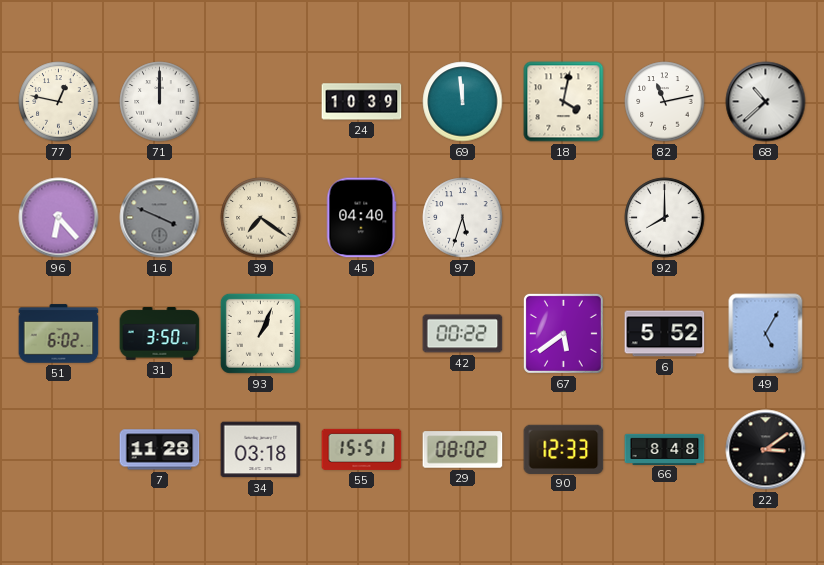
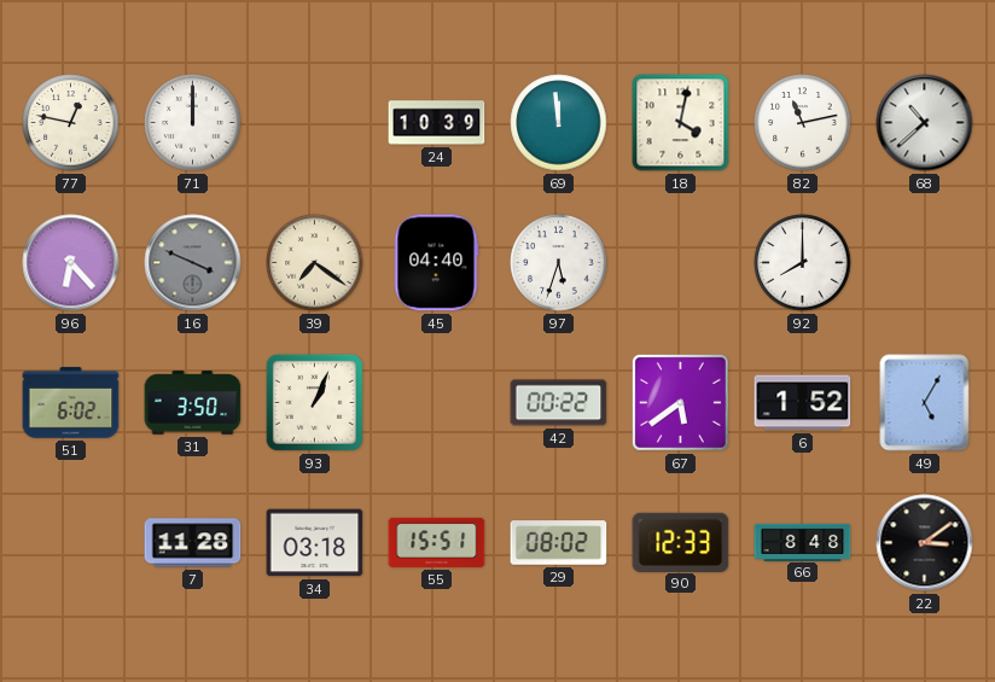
6: 5:52 -> 1:52 (803, 403)
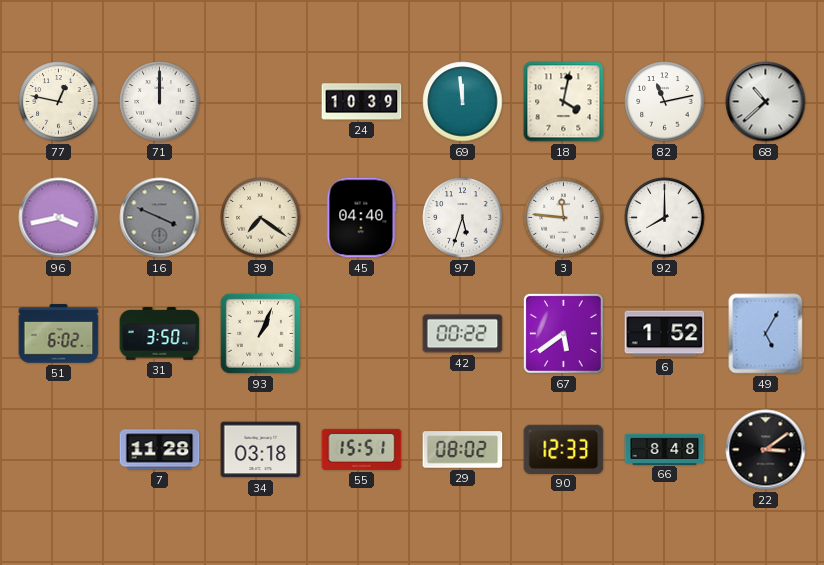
96: 6:23 -> 3:43 (59, 218)
3: none -> 11:46 (564, 218)
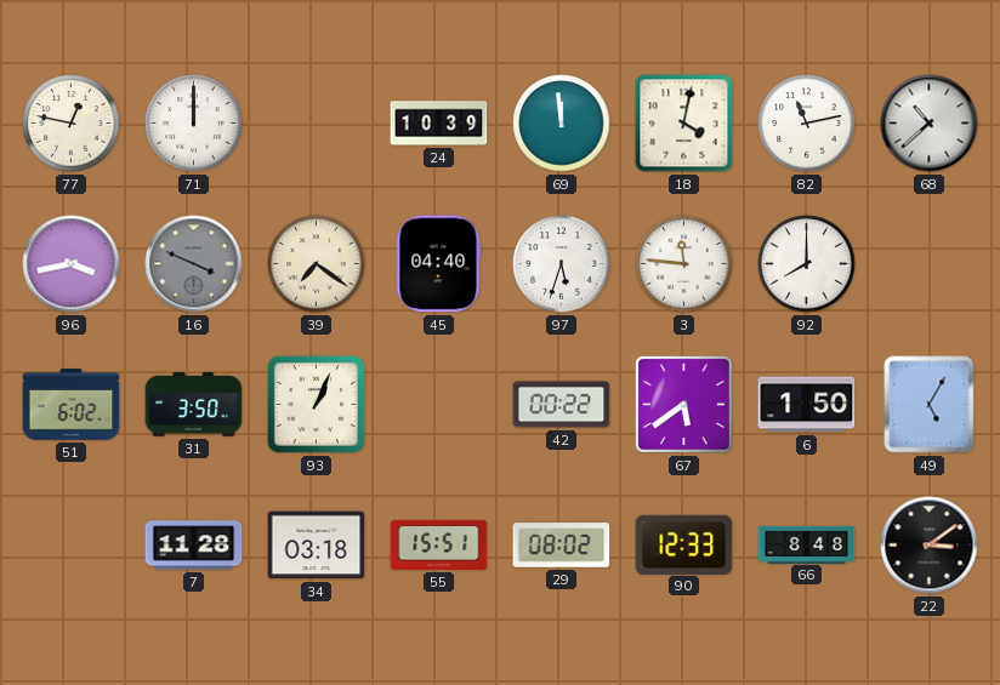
6: 1:52 -> 1:50 (807, 405)
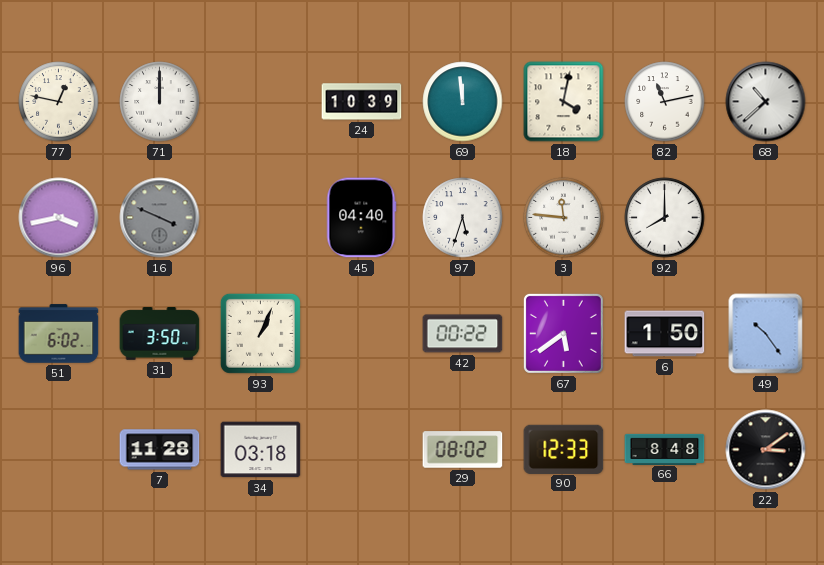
39: 7:21 -> none (317, 264)
49: 5:05 -> 10:24 (766, 334)
55: 15:51 -> none (439, 544)
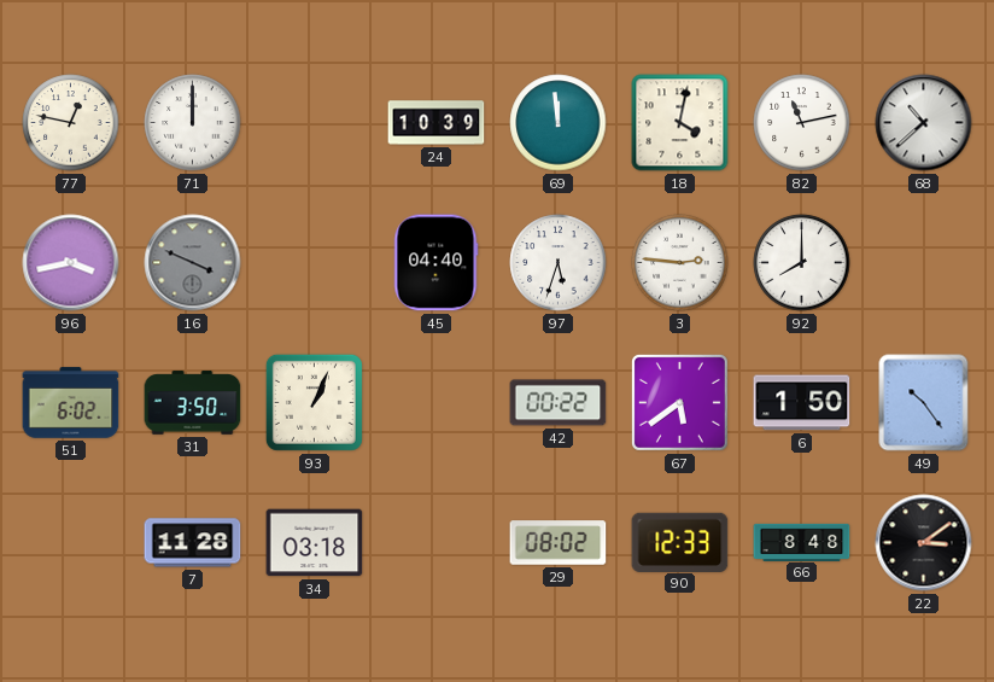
3: 11:46 -> 2:46 (680, 263)
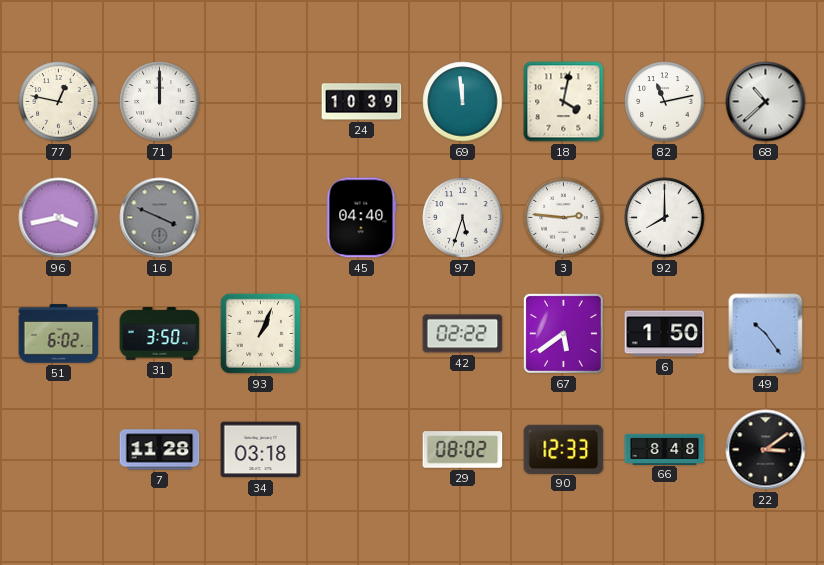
42: 00:22 -> 02:22 (463, 334)
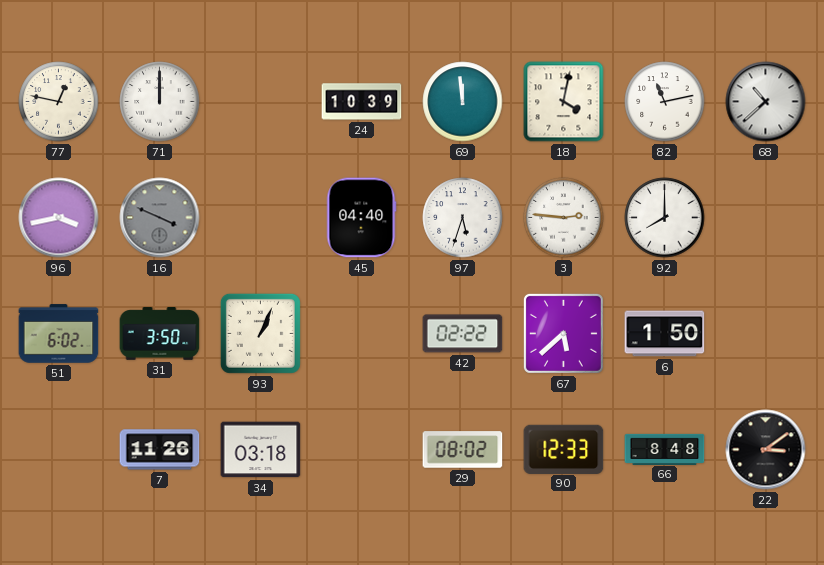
67: 5:39 -> 5:38 (563, 333)
49: 10:24 -> none (766, 334)
7: 11:28 -> 11:26 (160, 450)
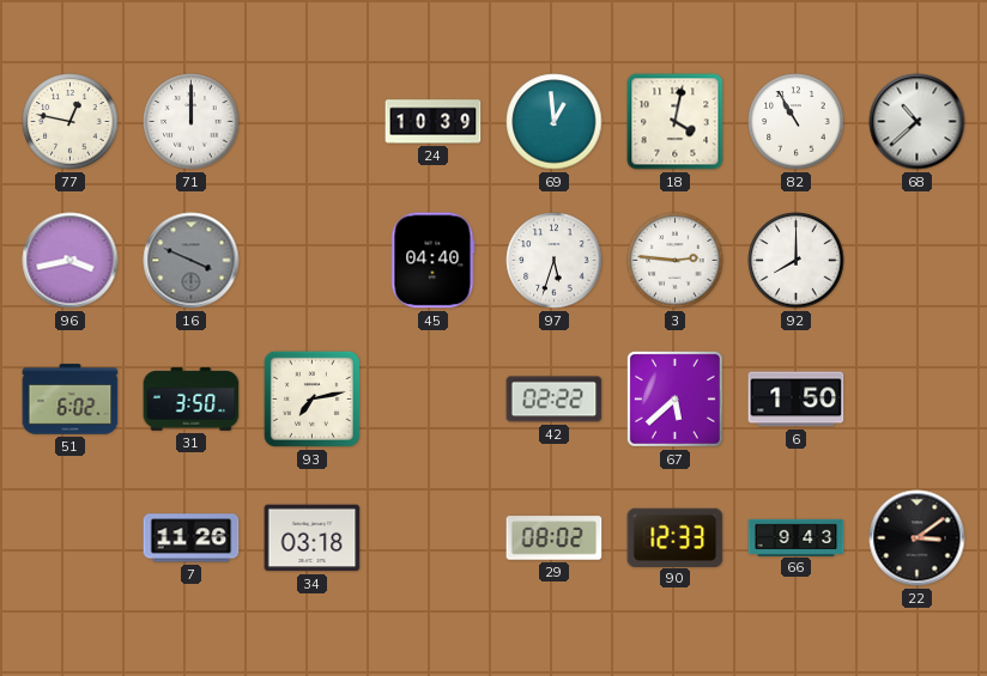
69: 11:59 -> 12:59 (555, 122)
82: 11:13 -> 10:55 (797, 122)
93: 1:04 -> 7:13 (311, 398)
66: 8:48 -> 9:43 (797, 537)
